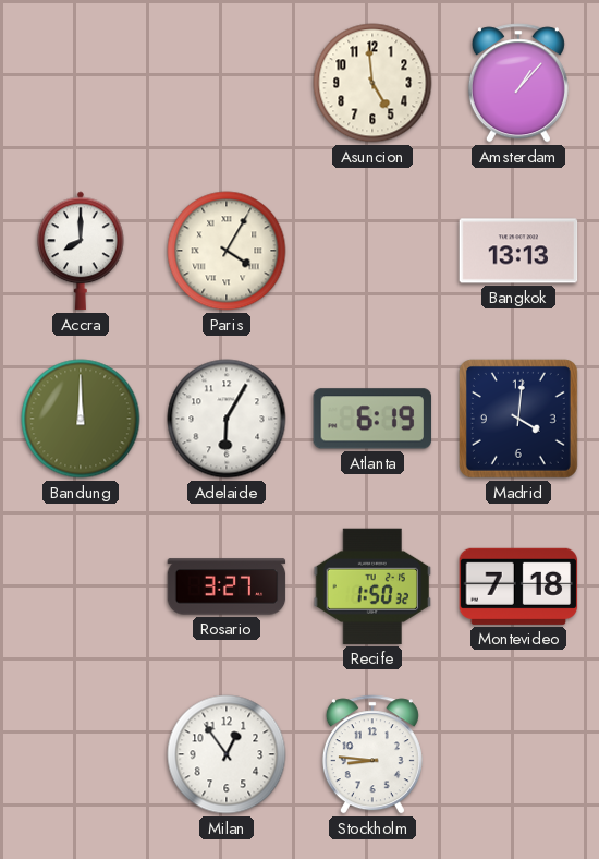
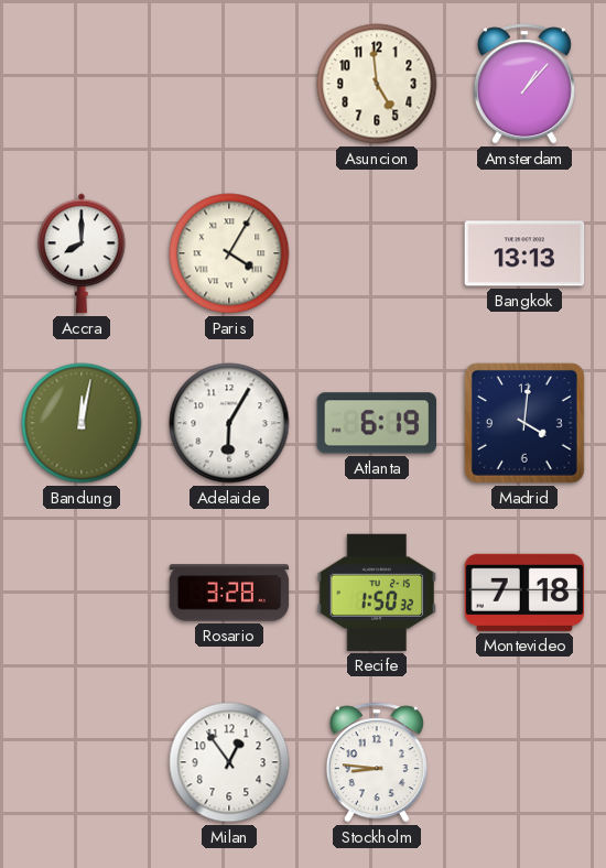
Bandung: 12:00 -> 12:02 (82, 423)
Rosario: 3:27 -> 3:28 (229, 593)
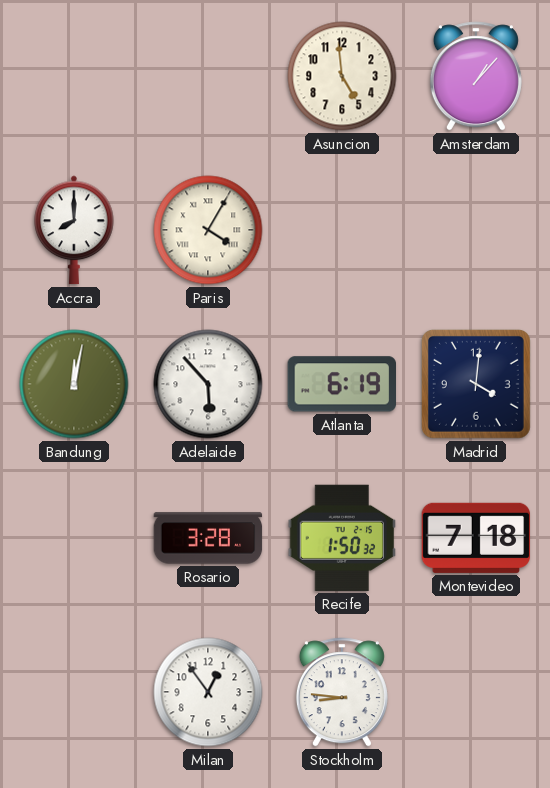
Bangkok: 13:13 -> none (524, 253)
Adelaide: 6:05 -> 5:53 (208, 384)
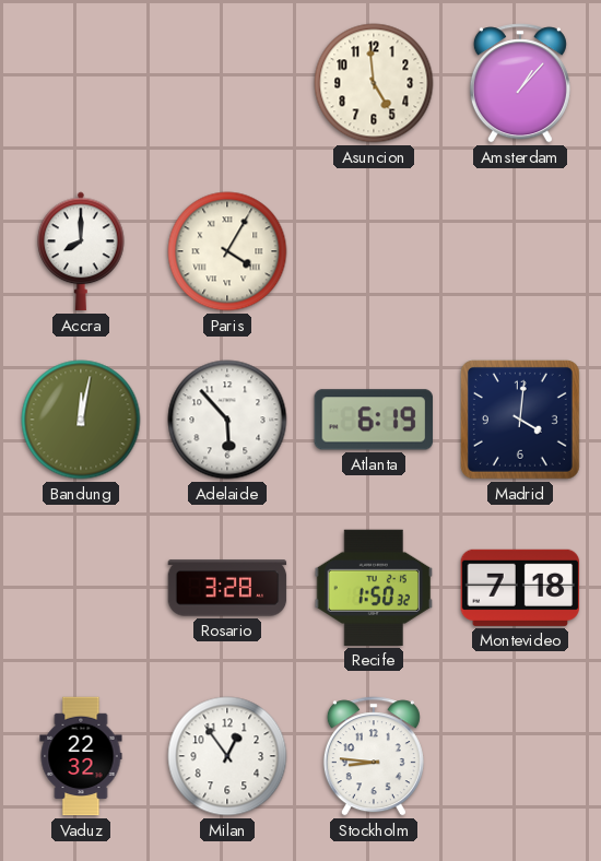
Vaduz: none -> 22:32 (81, 756)
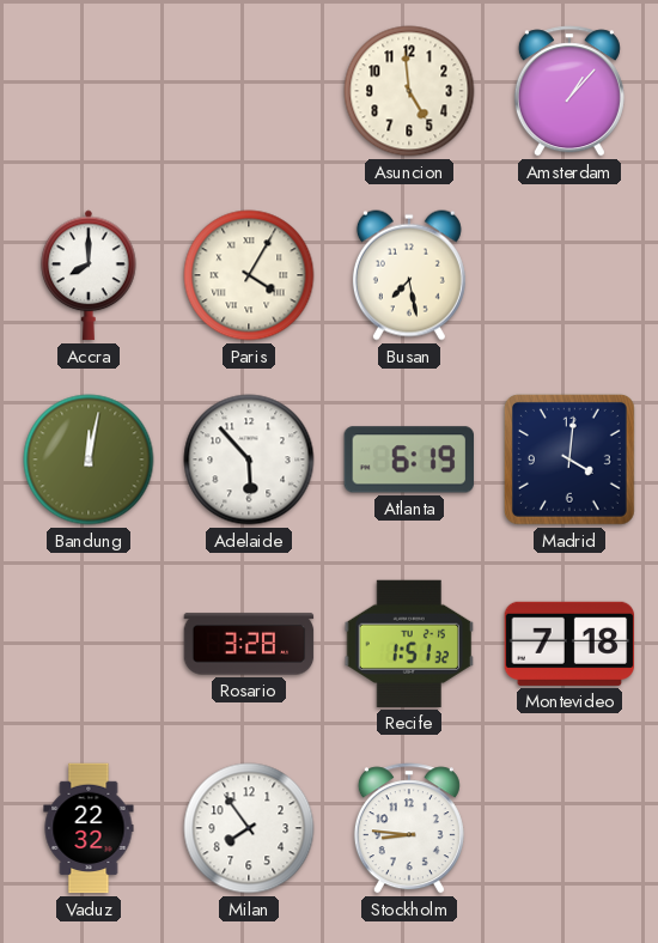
Busan: none -> 7:28 (409, 275)
Recife: 1:50 -> 1:51 (409, 644)
Milan: 12:54 -> 7:54 (249, 828)
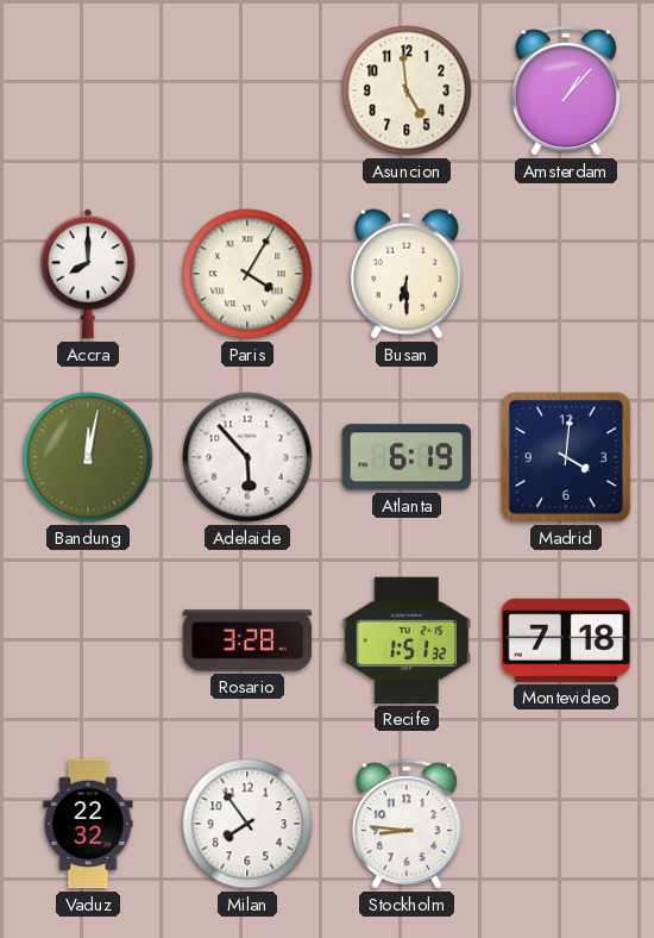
Busan: 7:28 -> 6:30 (407, 274)
